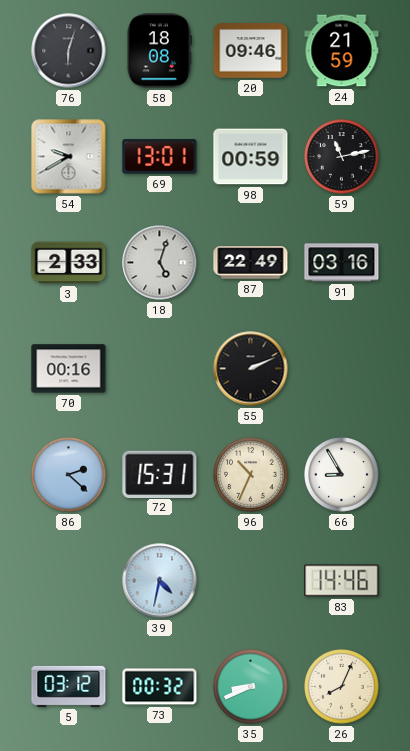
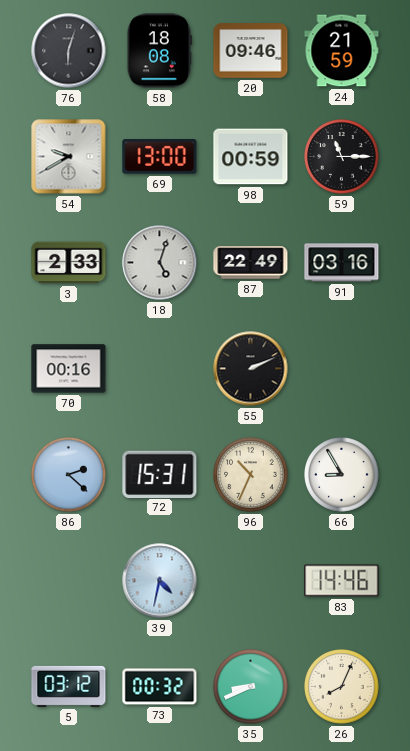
69: 13:01 -> 13:00 (160, 157)
59: 11:13 -> 11:15 (342, 157)
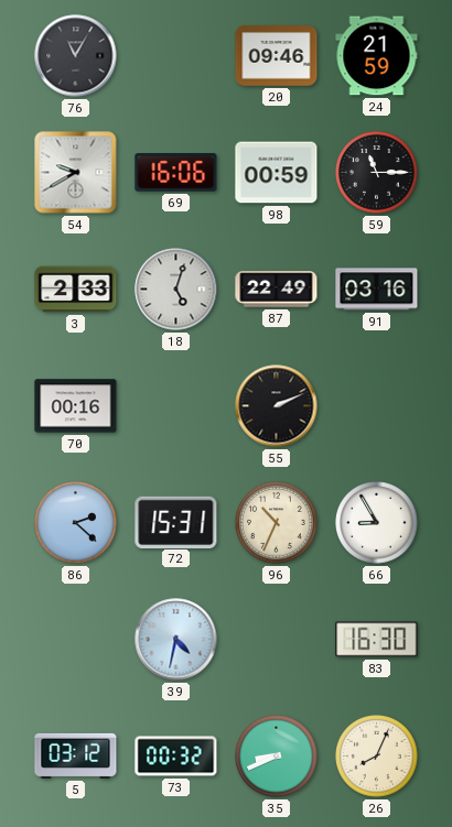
76: 6:03 -> 11:05 (76, 56)
58: 18:08 -> none (159, 51)
69: 13:00 -> 16:06 (176, 173)
83: 14:46 -> 16:30 (377, 640)
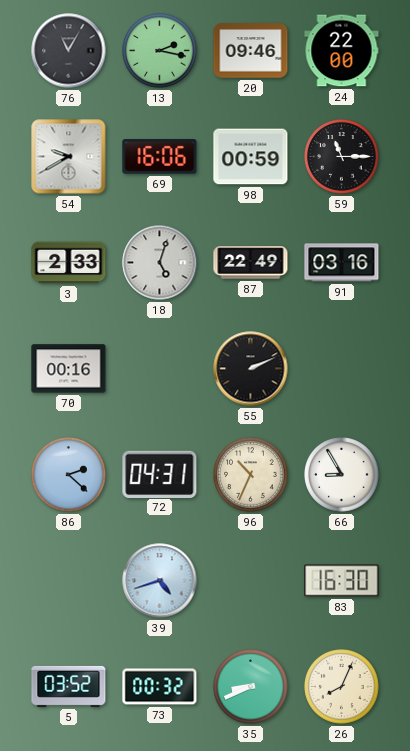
13: none -> 2:17 (160, 51)
24: 21:59 -> 22:00 (342, 51)
72: 15:31 -> 04:31 (160, 474)
39: 4:32 -> 4:42 (160, 581)
5: 03:12 -> 03:52 (69, 686)
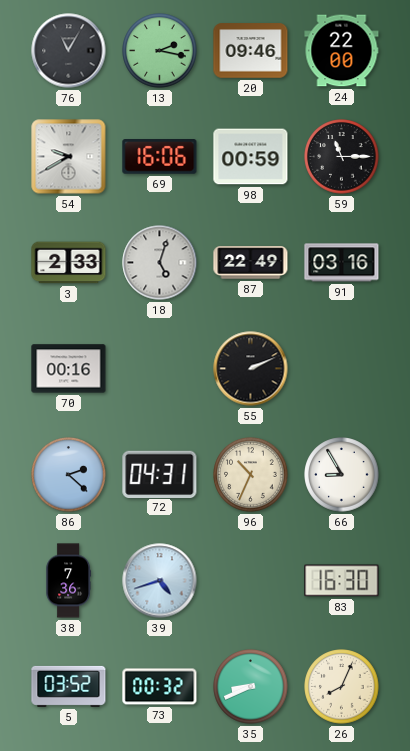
38: none -> 7:36 (68, 581)
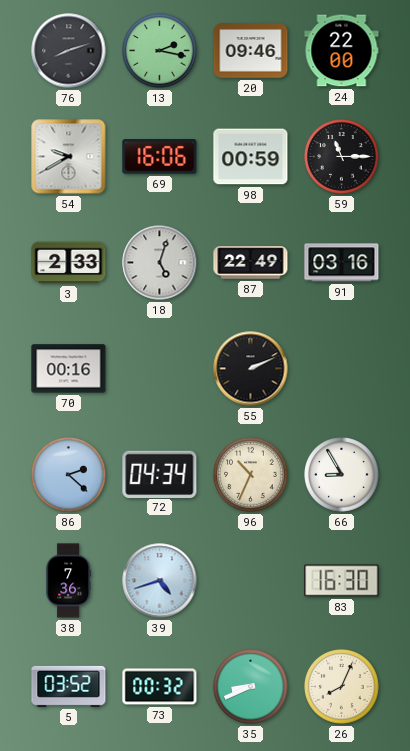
76: 11:05 -> 8:12 (69, 51)
72: 04:31 -> 04:34 (160, 474)
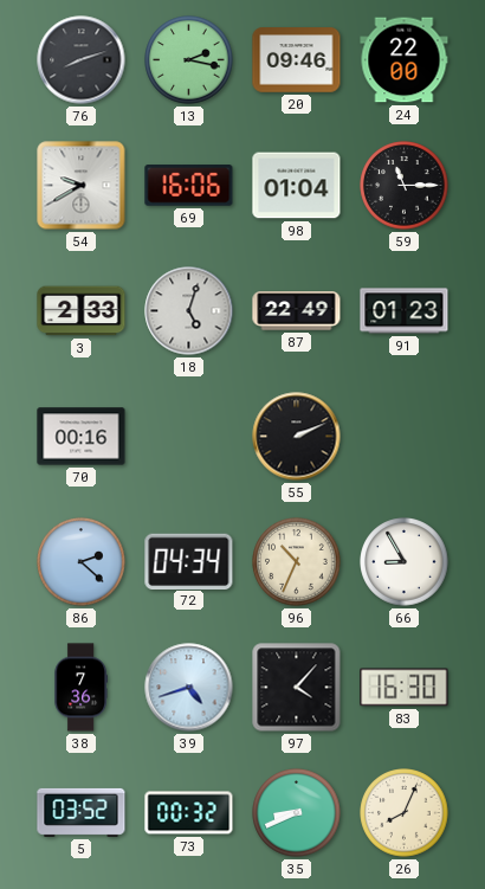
98: 00:59 -> 01:04 (297, 186)
91: 03:16 -> 01:23 (405, 311)
97: none -> 4:07 (297, 688)
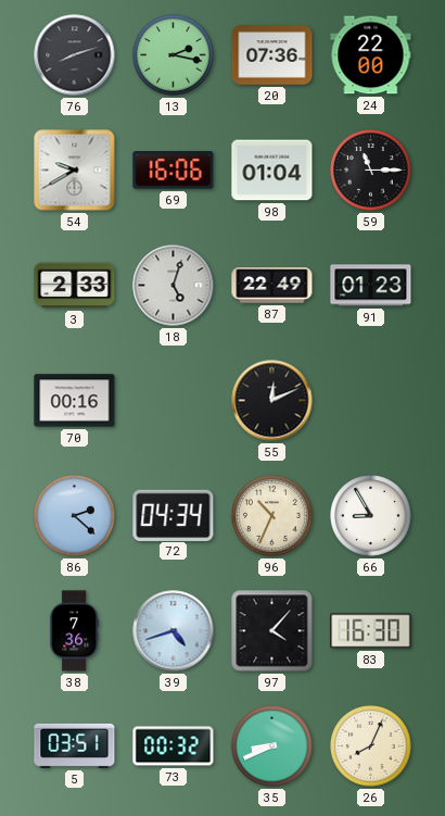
20: 09:46 -> 07:36 (272, 55)
55: 2:11 -> 12:11 (272, 401)
5: 03:52 -> 03:51 (75, 745)
